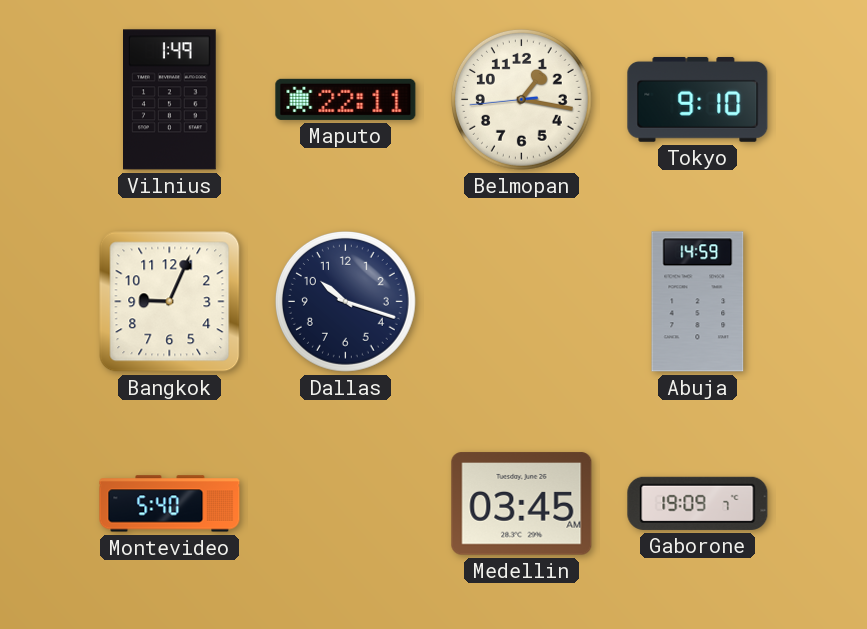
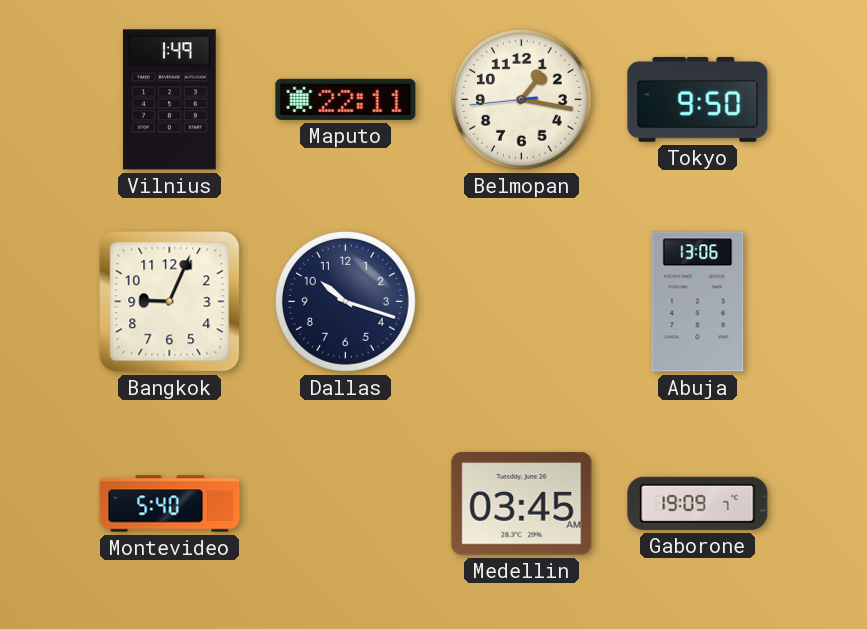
Tokyo: 9:10 -> 9:50 (698, 99)
Abuja: 14:59 -> 13:06 (698, 302)
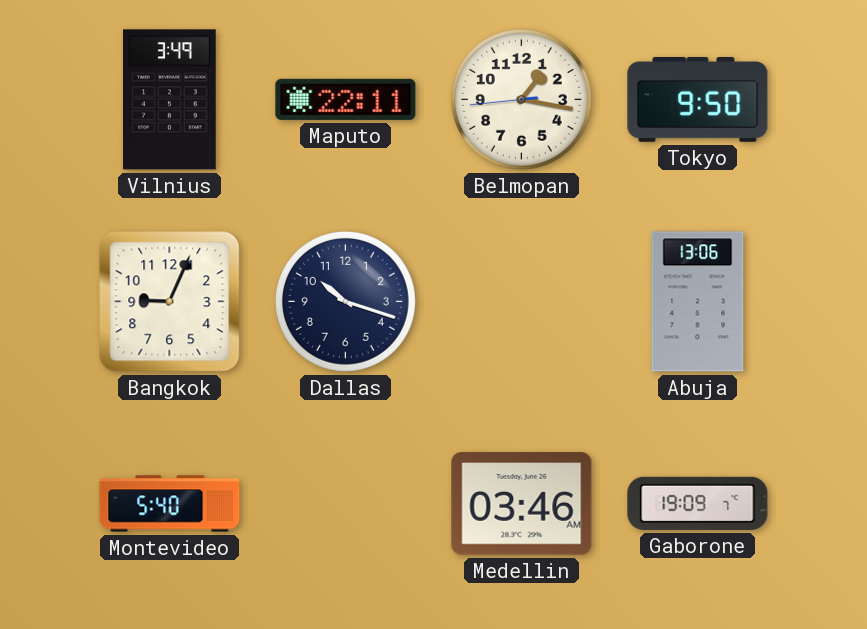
Vilnius: 1:49 -> 3:49 (170, 100)
Medellin: 03:45 -> 03:46 (522, 504)
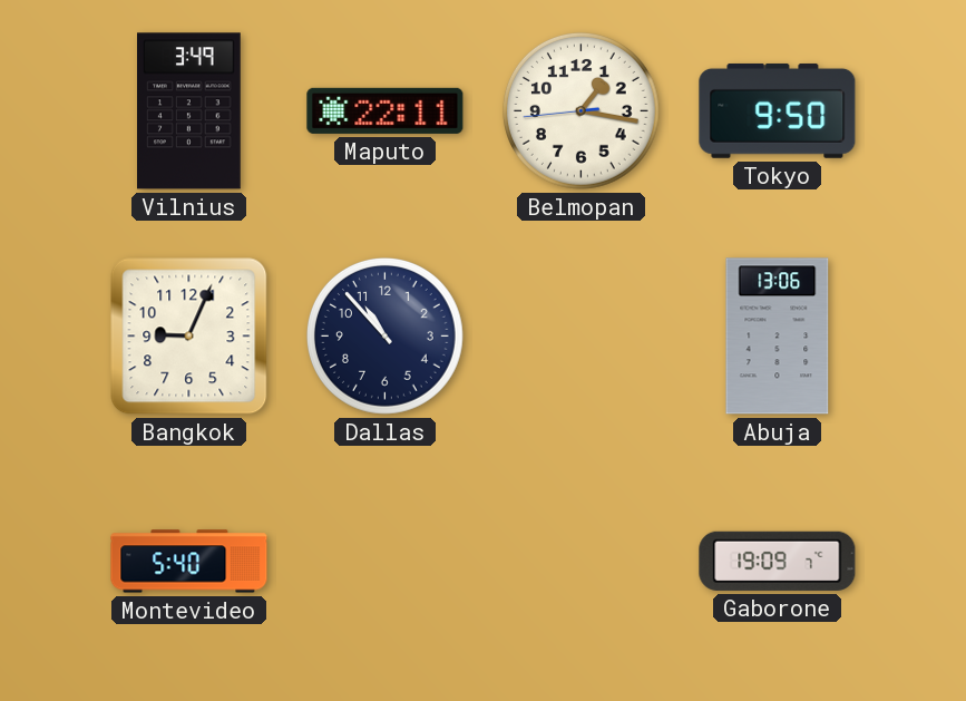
Dallas: 10:18 -> 10:53 (384, 335)
Medellin: 03:46 -> none (522, 504)
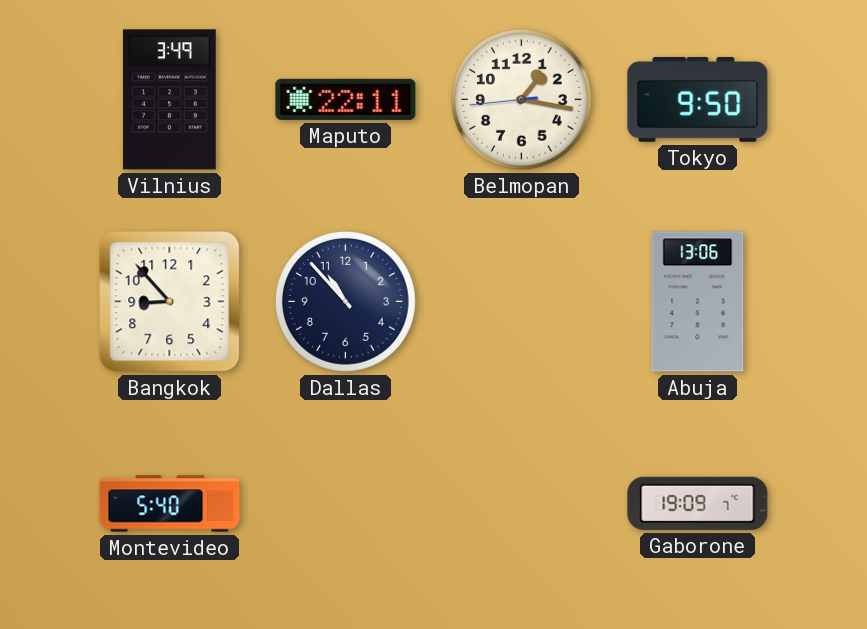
Bangkok: 9:04 -> 8:53 (170, 302)
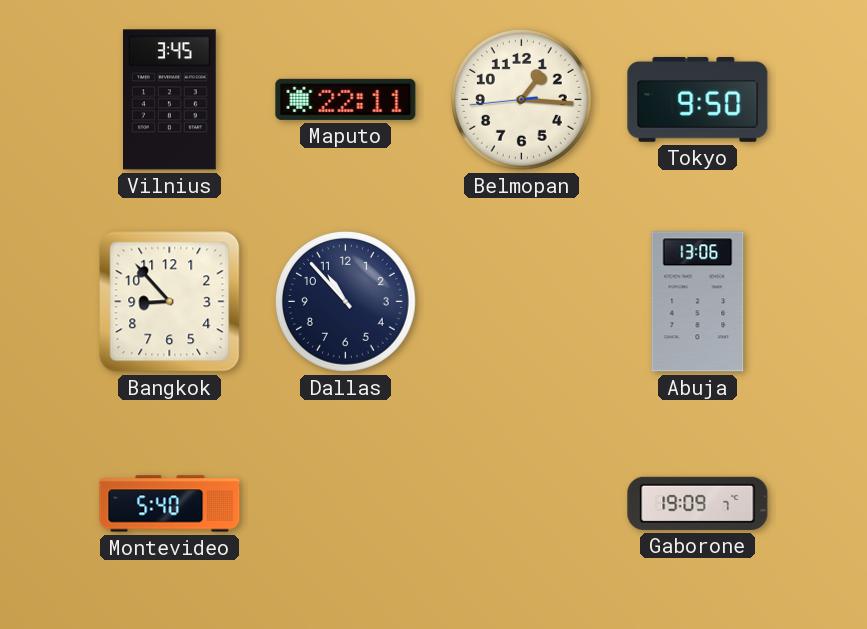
Vilnius: 3:49 -> 3:45 (170, 100)
Belmopan: 1:16 -> 1:15 (521, 99)
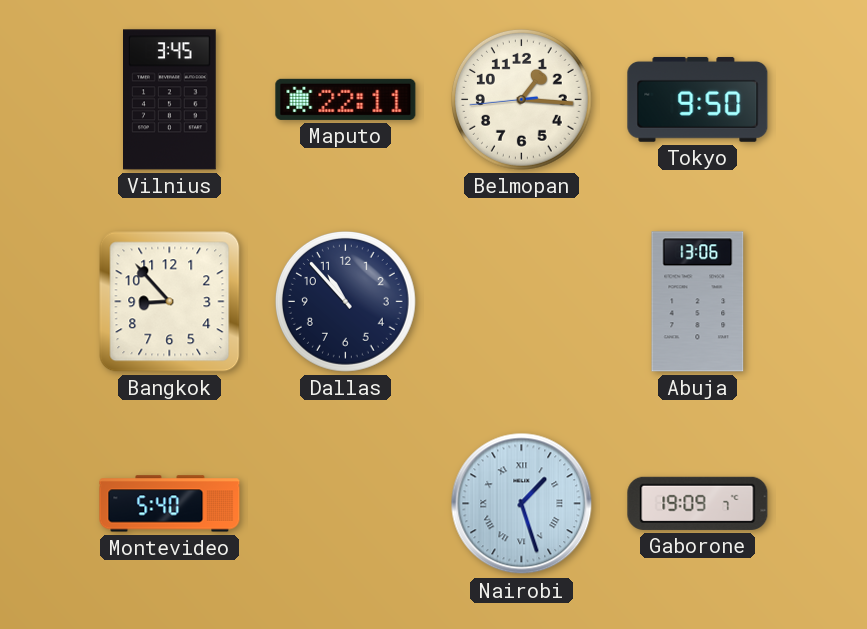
Nairobi: none -> 1:27 (522, 504)
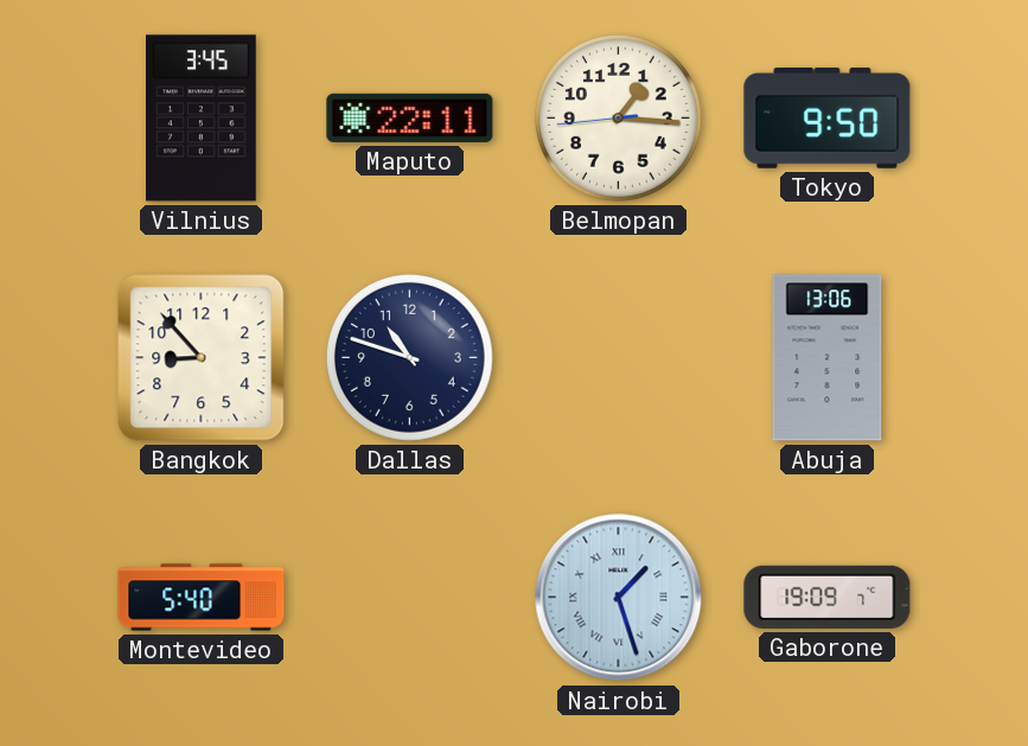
Dallas: 10:53 -> 10:48 (409, 357)
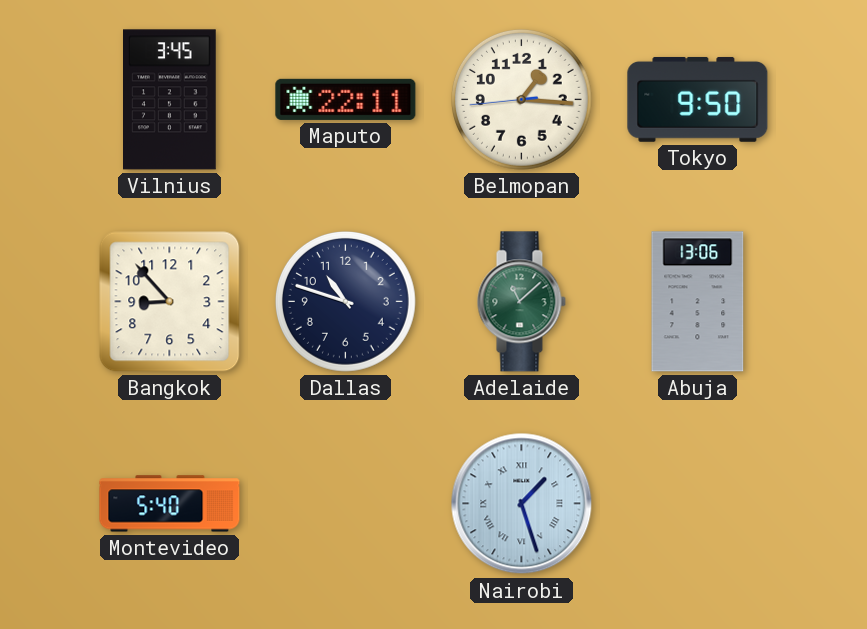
Adelaide: none -> 11:08 (521, 302)
Gaborone: 19:09 -> none (828, 597)
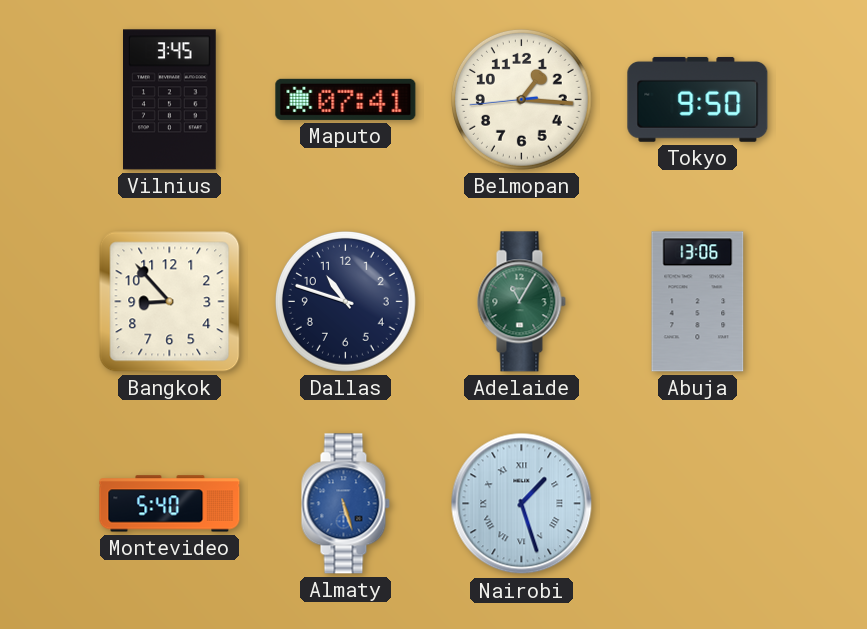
Maputo: 22:11 -> 07:41 (346, 99)
Adelaide: 11:08 -> 11:05 (521, 302)
Almaty: none -> 5:27 (345, 504)
